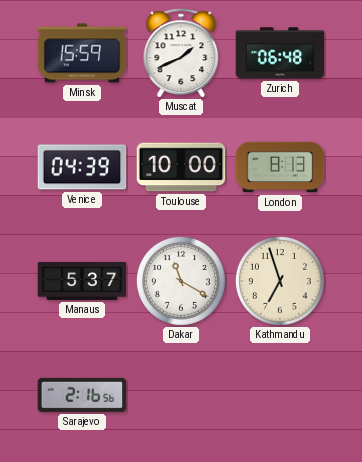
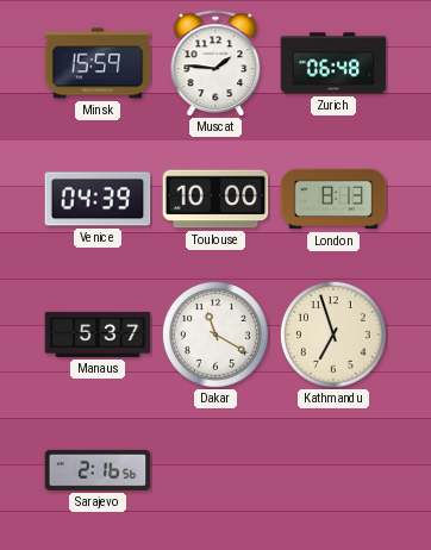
Muscat: 1:41 -> 1:46 (215, 63)
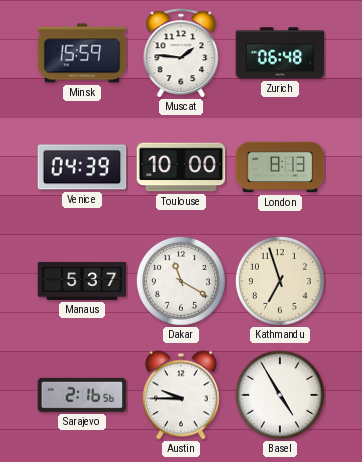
Austin: none -> 9:45 (181, 395)
Basel: none -> 4:55 (280, 395)
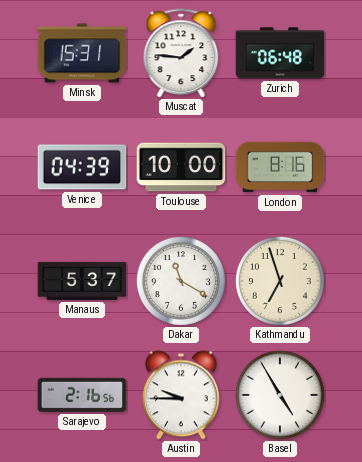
Minsk: 15:59 -> 15:31 (82, 53)
London: 8:13 -> 8:16 (280, 167)
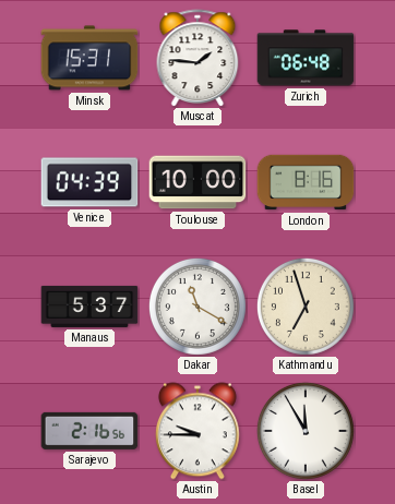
Basel: 4:55 -> 11:55 (306, 431)
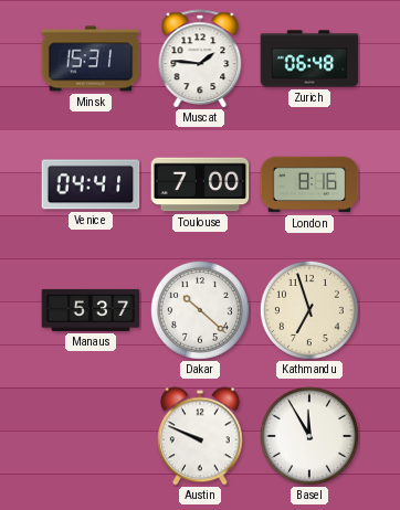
Venice: 04:39 -> 04:41 (91, 184)
Toulouse: 10:00 -> 7:00 (200, 184)
Dakar: 11:20 -> 10:22 (200, 310)
Sarajevo: 2:16 -> none (89, 431)
Austin: 9:45 -> 9:49 (200, 436)
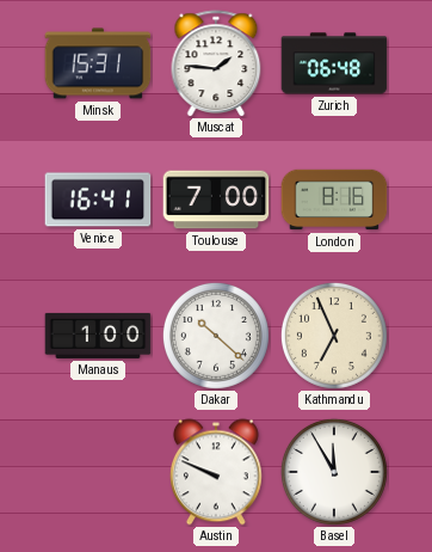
Venice: 04:41 -> 16:41 (98, 200)
Manaus: 5:37 -> 1:00 (98, 336)
Kathmandu: 6:57 -> 6:56 (334, 336)
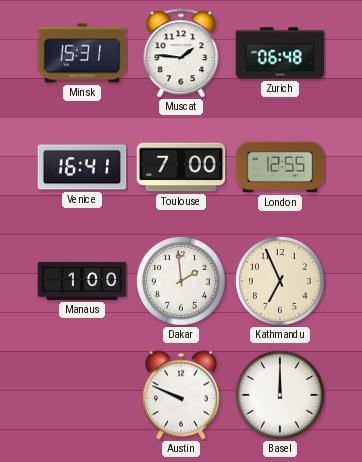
London: 8:16 -> 12:55 (280, 167)
Dakar: 10:22 -> 1:59 (181, 281)
Basel: 11:55 -> 12:00 (280, 395)
